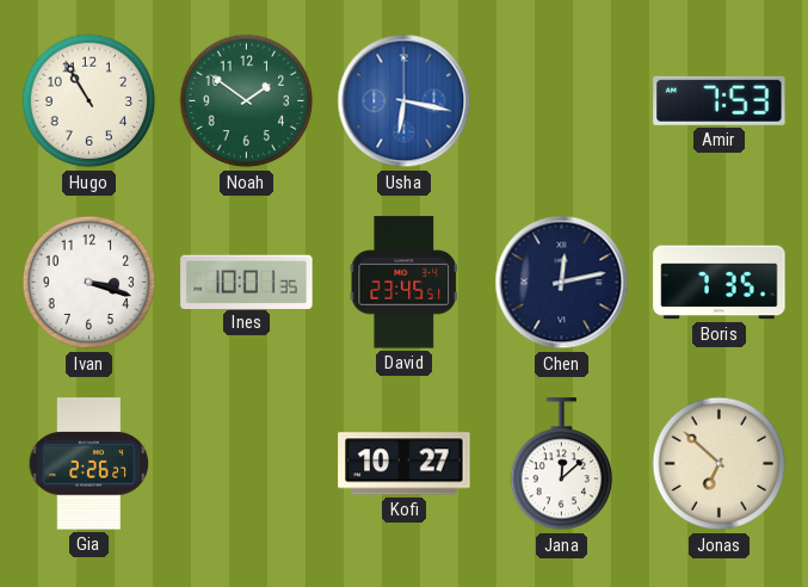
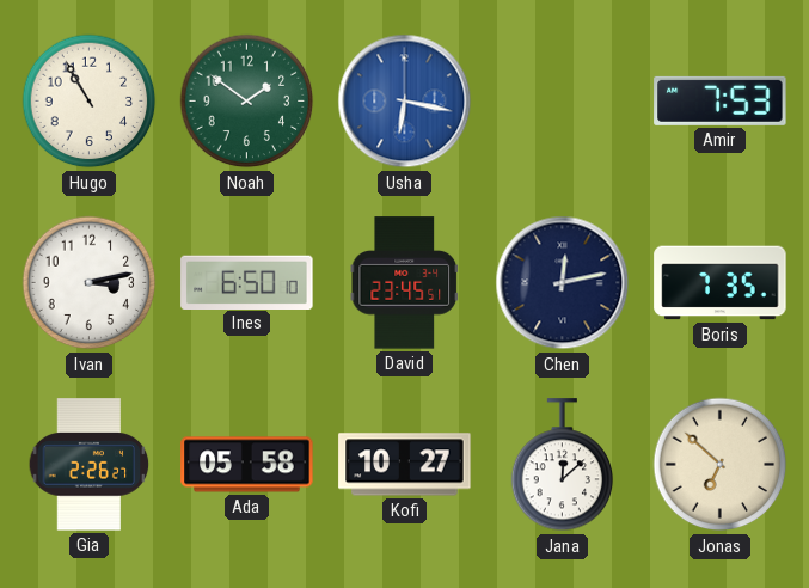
Ivan: 3:18 -> 3:13 (90, 283)
Ines: 10:01 -> 6:50 (247, 282)
Ada: none -> 05:58 (247, 465)
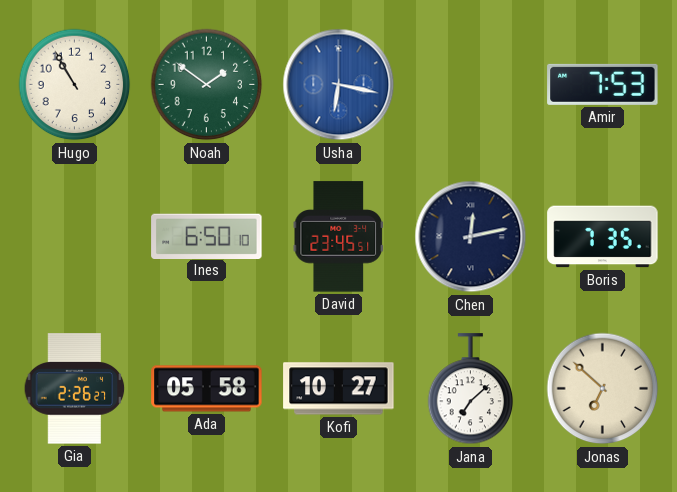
Ivan: 3:13 -> none (90, 283)
Jana: 12:08 -> 7:08 (471, 389)
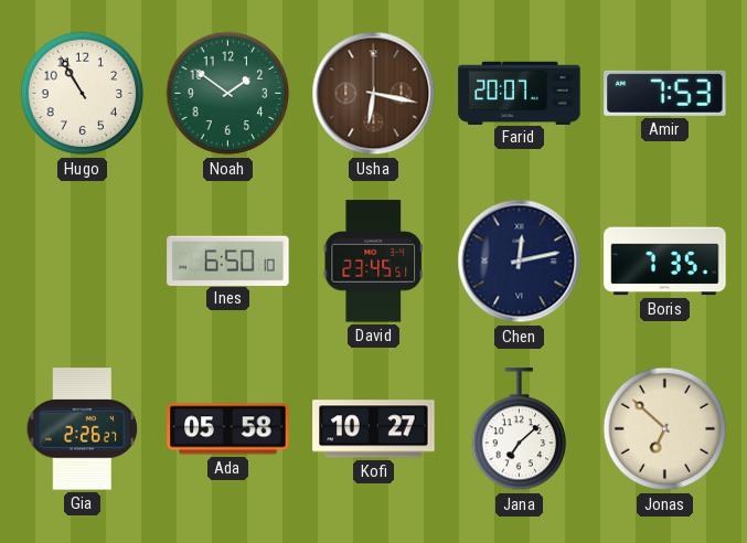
Usha dial: blue -> brown (374, 94)
Farid: none -> 20:07 (520, 93)
